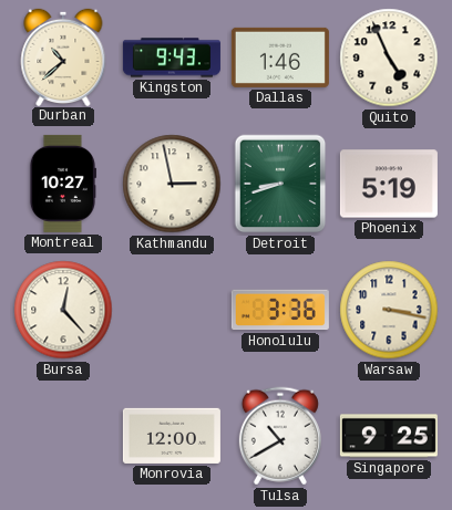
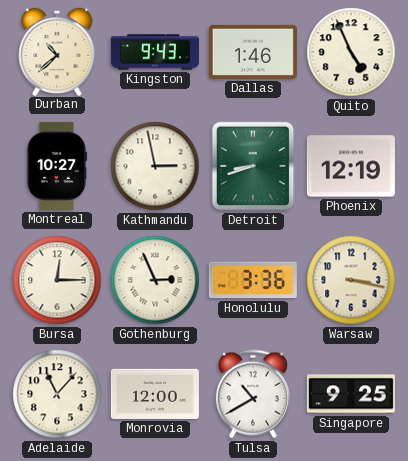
Phoenix: 5:19 -> 12:19 (351, 166)
Bursa: 12:23 -> 12:15 (57, 280)
Gothenburg: none -> 2:56 (155, 280)
Adelaide: none -> 11:07 (57, 394)
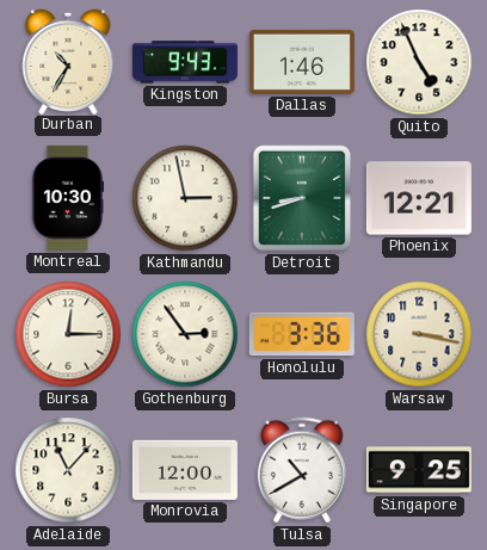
Durban: 10:38 -> 10:35 (68, 61)
Montreal: 10:27 -> 10:30 (67, 198)
Phoenix: 12:19 -> 12:21 (419, 198)
Gothenburg: 2:56 -> 2:54 (185, 334)
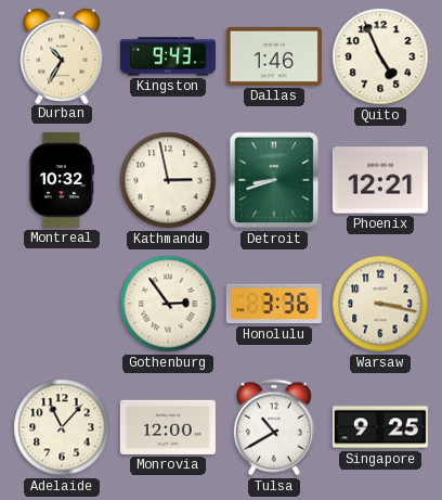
Montreal: 10:30 -> 10:32 (61, 180)
Bursa: 12:15 -> none (68, 334)
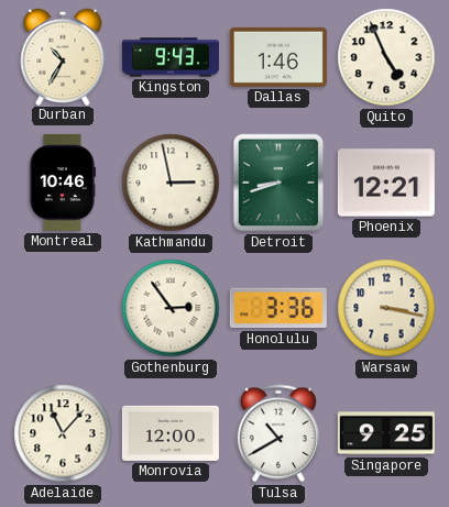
Montreal: 10:32 -> 10:46 (62, 183)
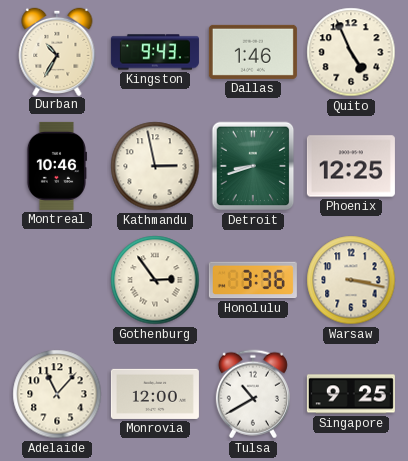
Phoenix: 12:21 -> 12:25 (351, 166)
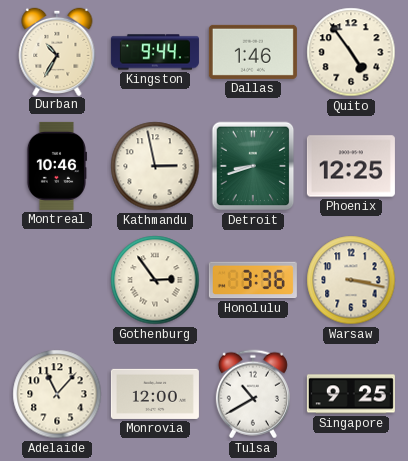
Kingston: 9:43 -> 9:44 (155, 52)
Quito: 4:56 -> 4:54 (351, 52)
